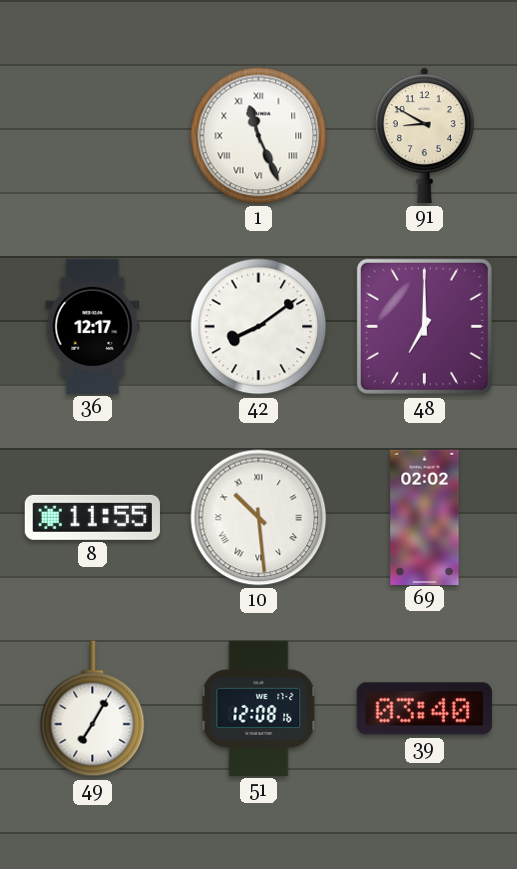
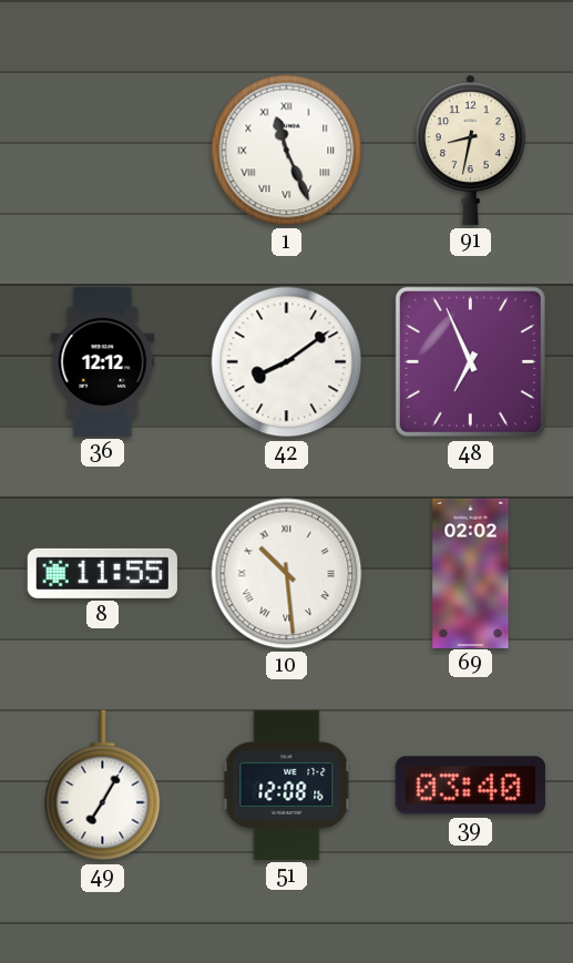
91: 8:50 -> 8:32 (470, 150)
36: 12:17 -> 12:12 (103, 361)
48: 7:00 -> 6:56 (470, 361)
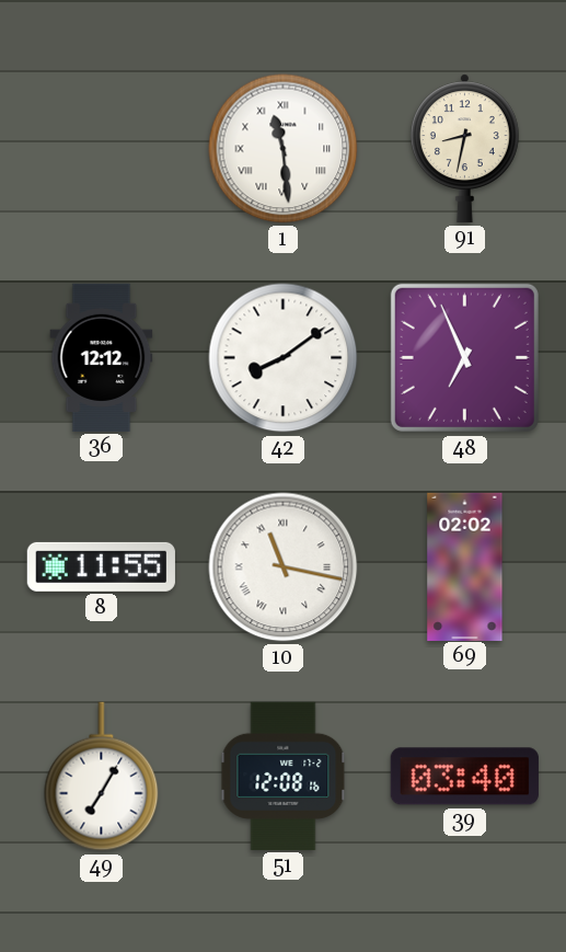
1: 11:26 -> 11:29 (284, 149)
10: 10:29 -> 11:17 (284, 567)
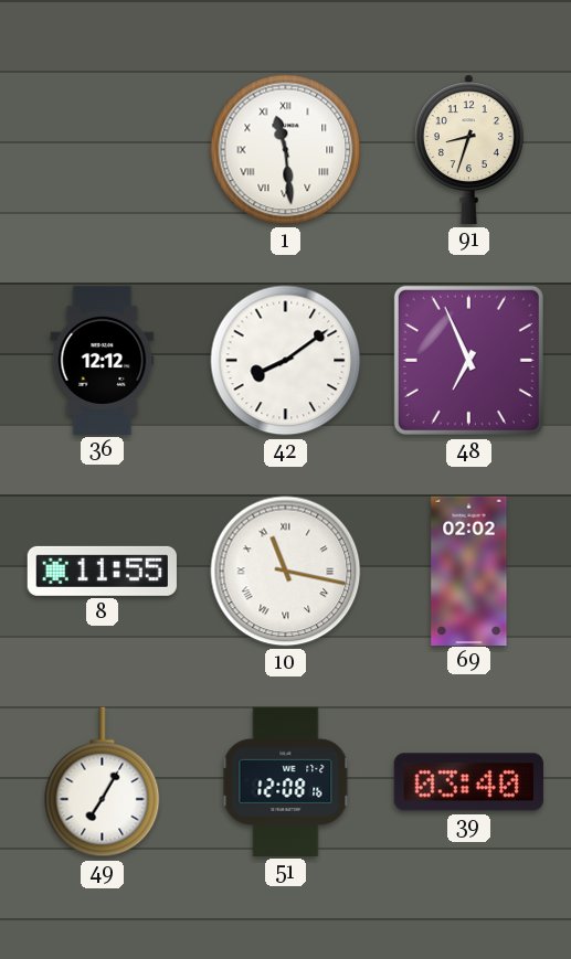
91: 8:32 -> 8:33 (468, 149)
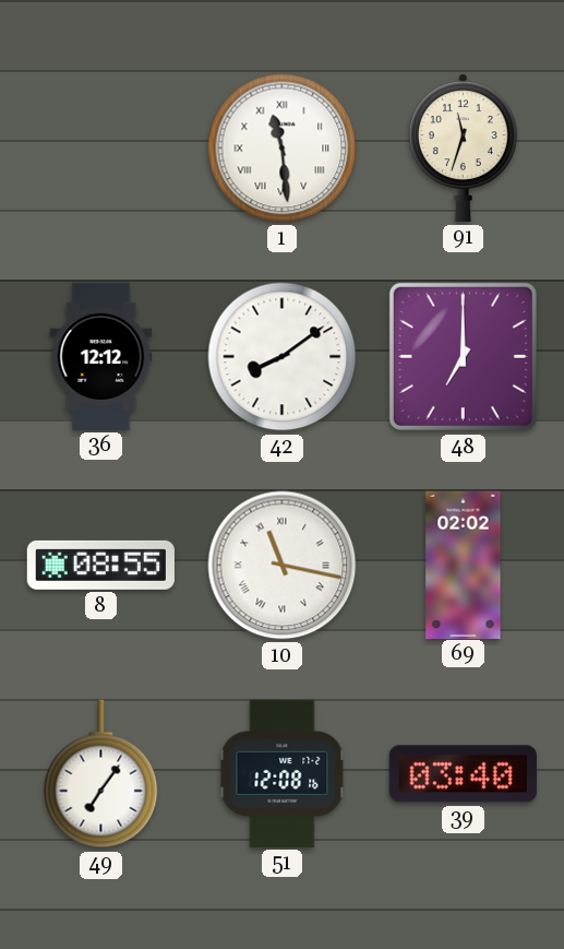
91: 8:33 -> 11:33 (463, 147)
48: 6:56 -> 7:00 (463, 356)
8: 11:55 -> 08:55 (100, 565)
49: 7:05 -> 7:06 (101, 774)
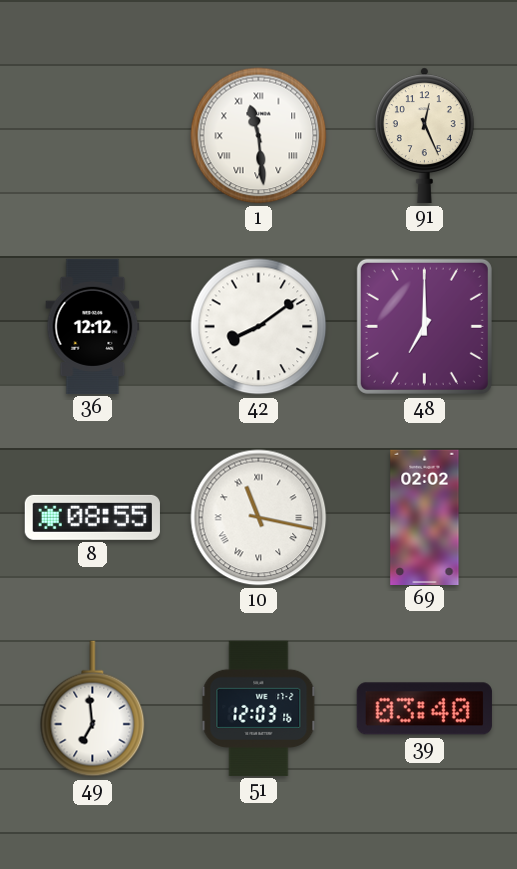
91: 11:33 -> 12:26 (424, 135)
49: 7:06 -> 6:59 (93, 709)
51: 12:08 -> 12:03 (259, 708)
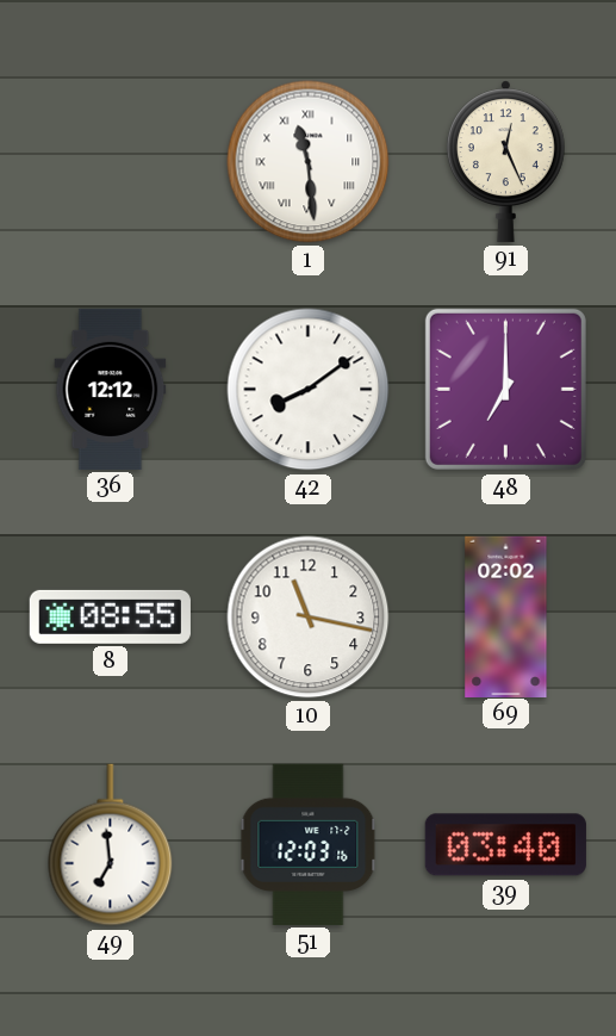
10 numerals: Roman -> Arabic (309, 618)
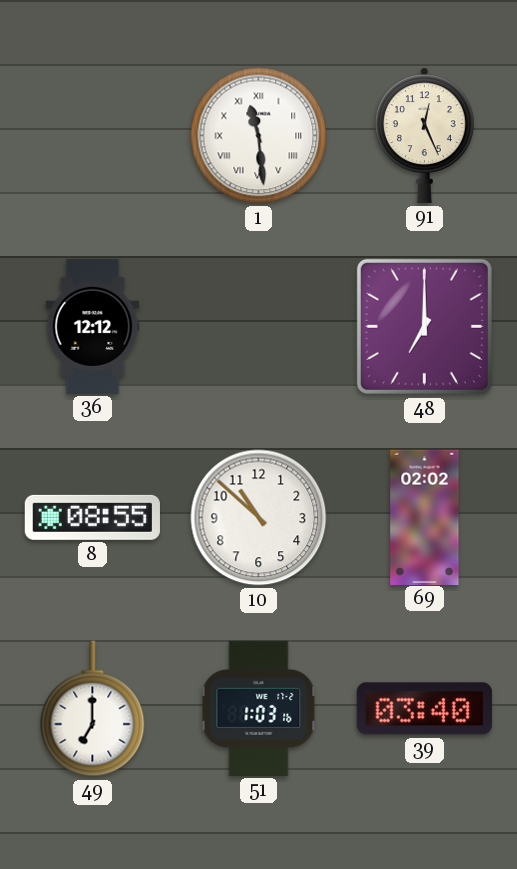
42: 8:09 -> none (309, 390)
10: 11:17 -> 10:52 (259, 518)
49: 6:59 -> 7:00 (93, 709)
51: 12:03 -> 1:03 (259, 708)
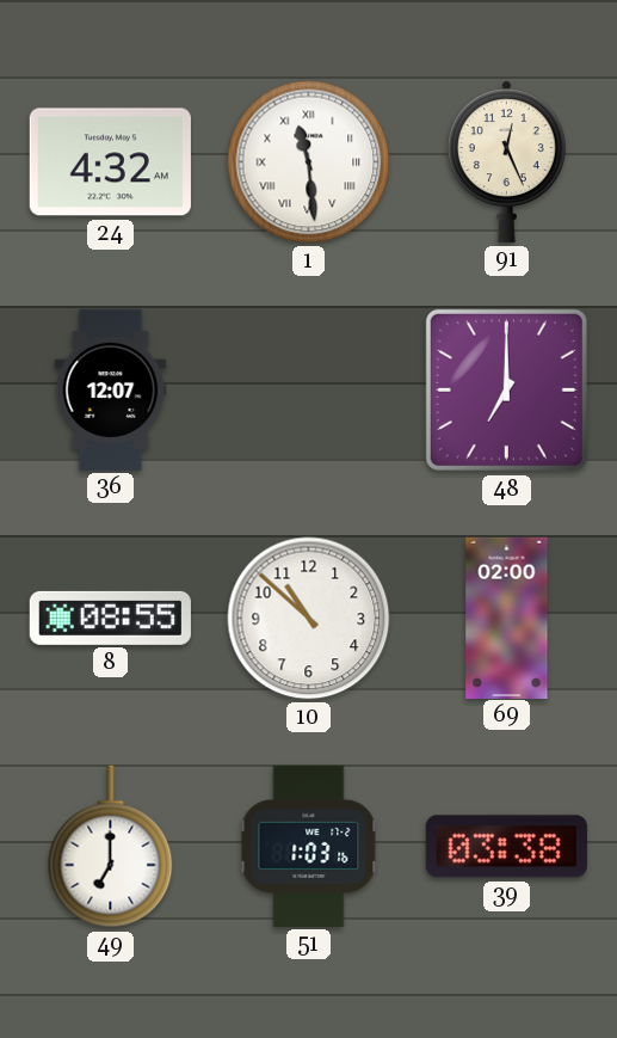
24: none -> 4:32 (110, 162)
36: 12:12 -> 12:07 (111, 389)
69: 02:02 -> 02:00 (507, 618)
39: 03:40 -> 03:38 (506, 847)
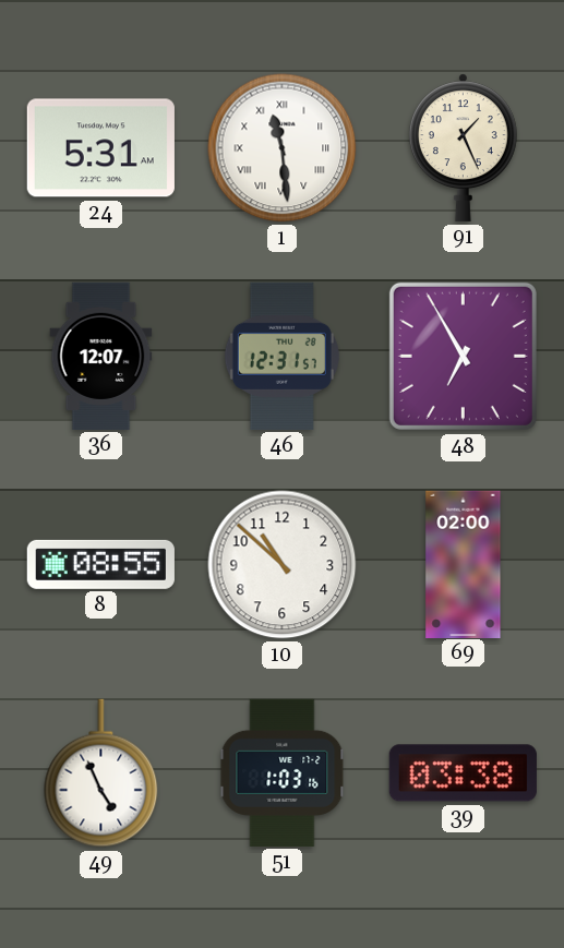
24: 4:32 -> 5:31 (100, 148)
91: 12:26 -> 1:26 (463, 147)
46: none -> 12:31 (281, 356)
48: 7:00 -> 6:55 (463, 356)
49: 7:00 -> 4:56 (101, 773)
